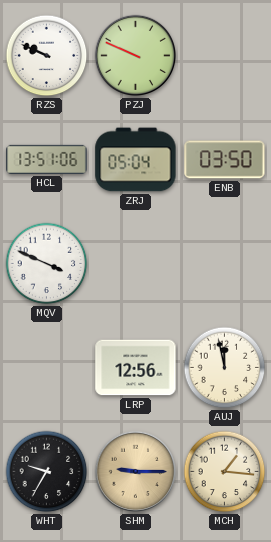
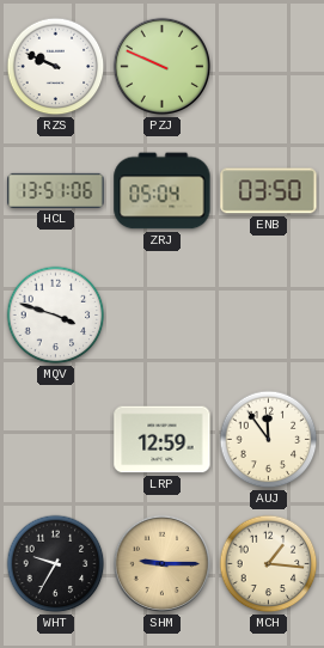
MQV: 3:49 -> 3:48 (56, 316)
LRP: 12:56 -> 12:59 (163, 440)
AUJ: 11:58 -> 11:54 (269, 440)
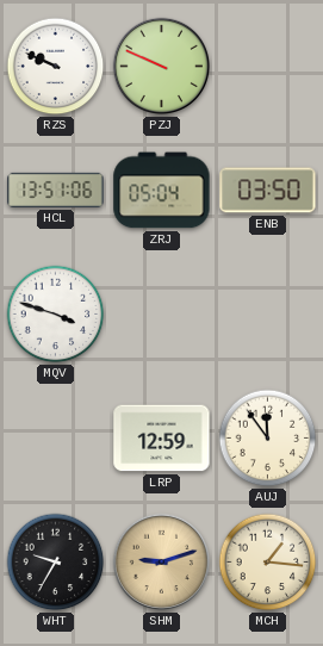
SHM: 9:15 -> 9:12 (162, 563)
